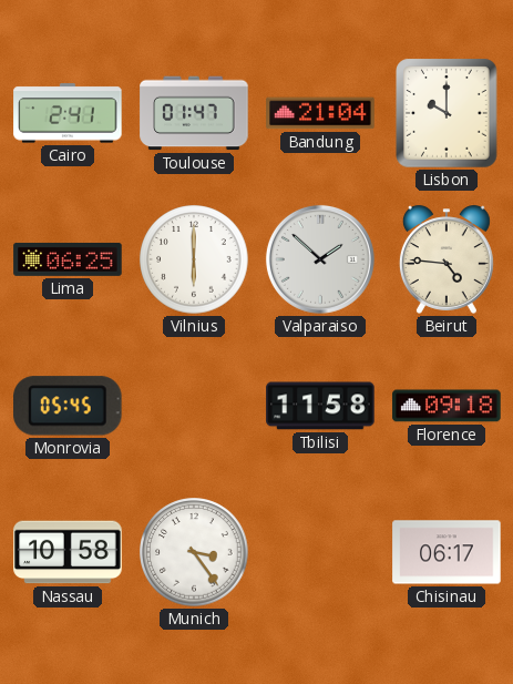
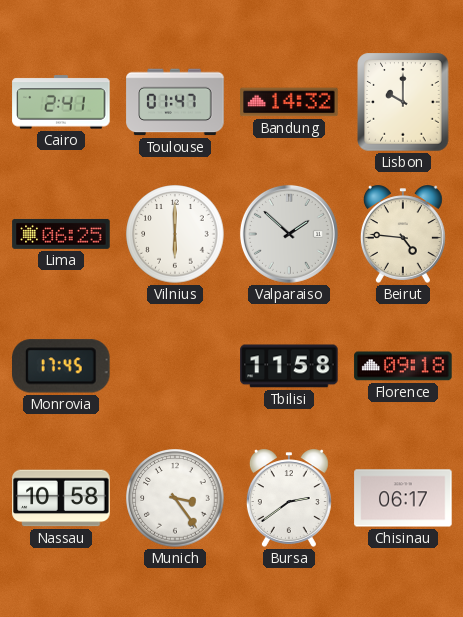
Bandung: 21:04 -> 14:32 (289, 102)
Monrovia: 05:45 -> 17:45 (62, 366)
Bursa: none -> 2:39 (289, 498)
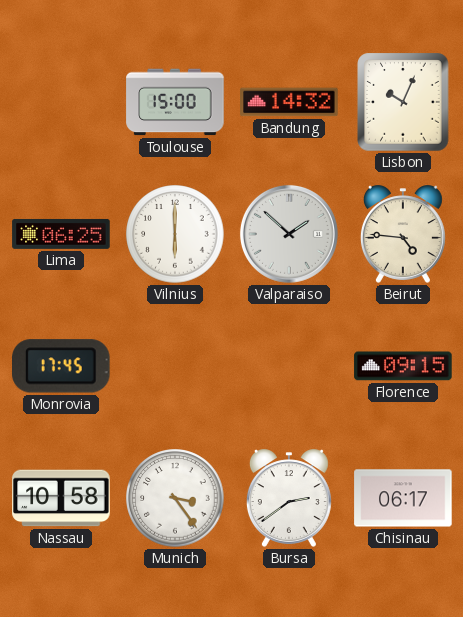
Cairo: 2:41 -> none (61, 102)
Toulouse: 01:47 -> 15:00 (175, 102)
Lisbon: 10:00 -> 10:04 (403, 102)
Tbilisi: 11:58 -> none (289, 366)
Florence: 09:18 -> 09:15 (403, 366)
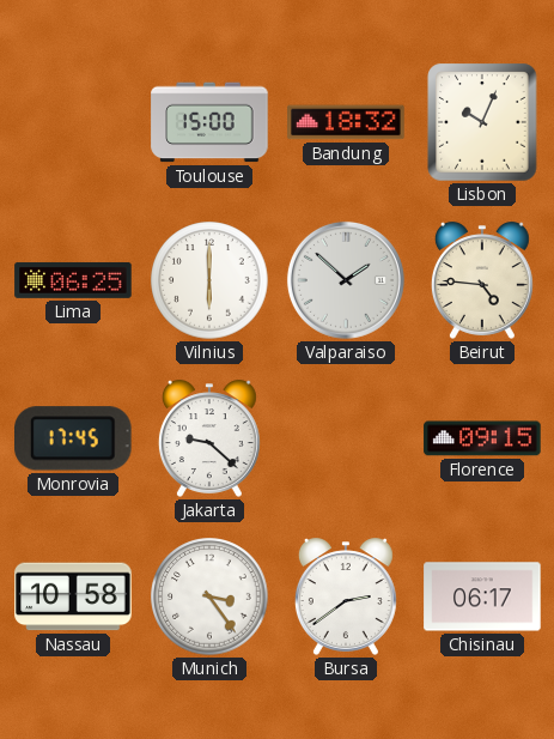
Bandung: 14:32 -> 18:32 (346, 122)
Jakarta: none -> 9:22 (209, 438)
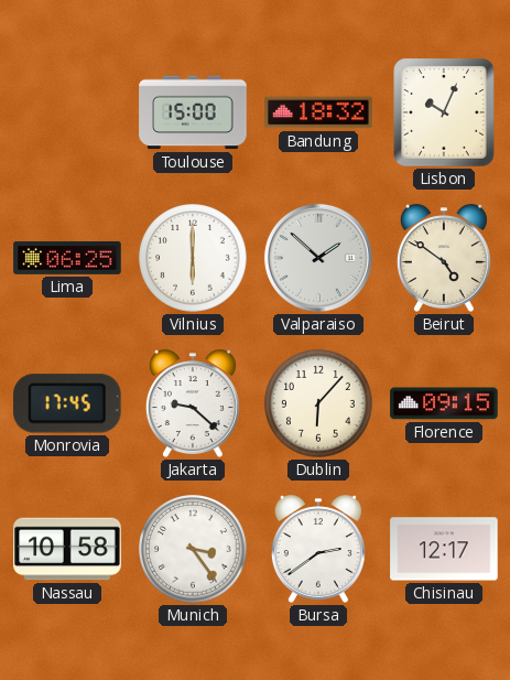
Beirut: 4:46 -> 4:51 (444, 258)
Dublin: none -> 6:07 (318, 403)
Chisinau: 06:17 -> 12:17 (444, 549)
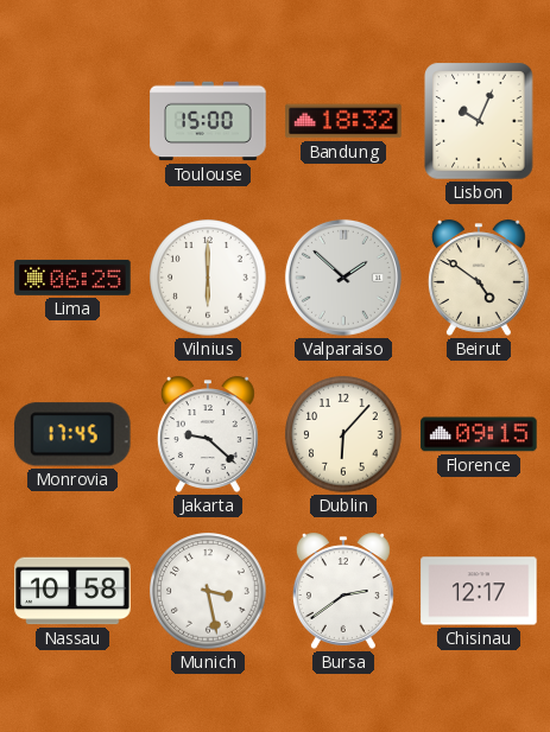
Munich: 3:24 -> 3:28 (208, 591)
